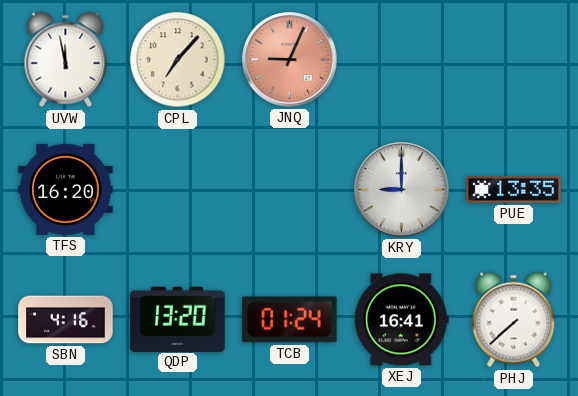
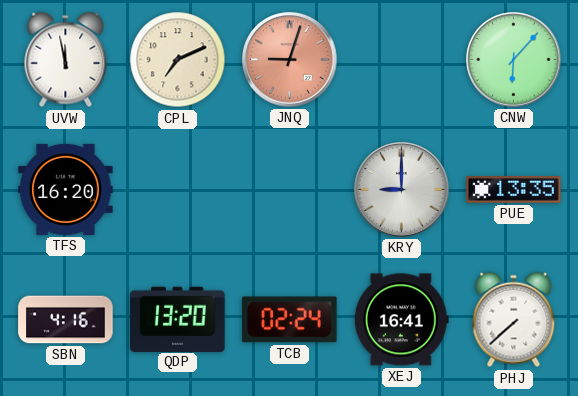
CPL: 7:07 -> 7:11 (178, 60)
JNQ: 9:04 -> 9:03 (290, 60)
CNW: none -> 6:07 (514, 60)
TCB: 01:24 -> 02:24 (290, 320)
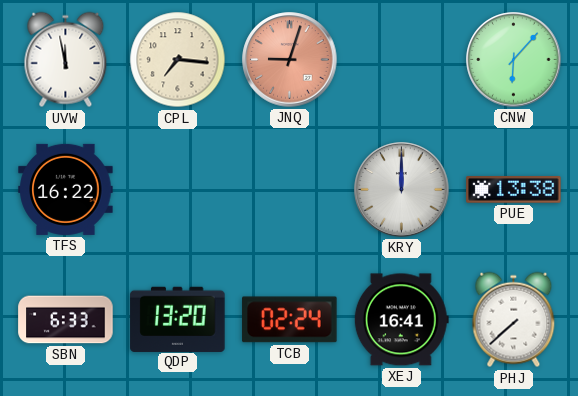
CPL: 7:11 -> 7:16 (178, 60)
TFS: 16:20 -> 16:22 (66, 189)
KRY: 9:00 -> 12:00 (402, 190)
PUE: 13:35 -> 13:38 (514, 190)
SBN: 4:16 -> 6:33 (66, 320)
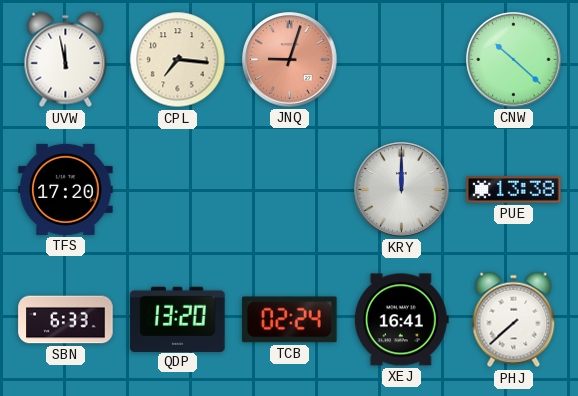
CNW: 6:07 -> 10:22 (514, 60)
TFS: 16:22 -> 17:20 (66, 189)
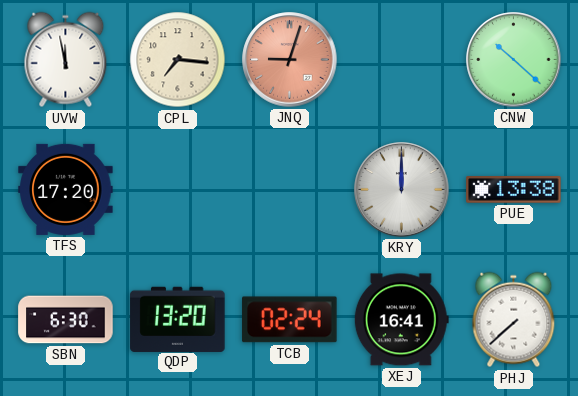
SBN: 6:33 -> 6:30 (66, 320)
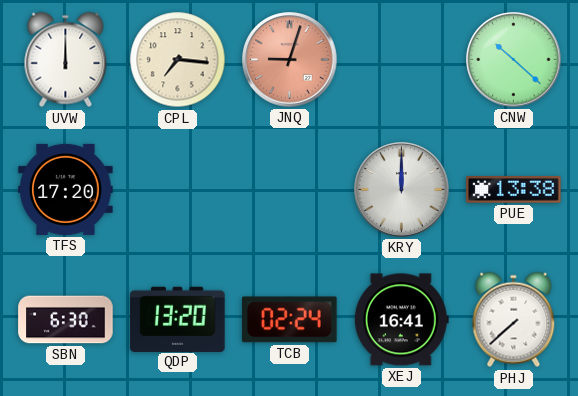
UVW: 11:58 -> 12:00 (66, 60)
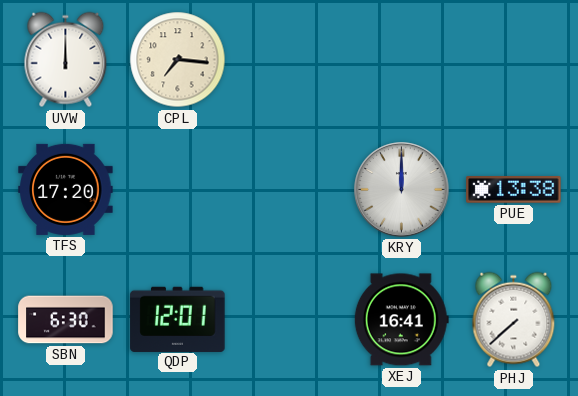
JNQ: 9:03 -> none (290, 60)
CNW: 10:22 -> none (514, 60)
QDP: 13:20 -> 12:01 (178, 319)
TCB: 02:24 -> none (290, 320)
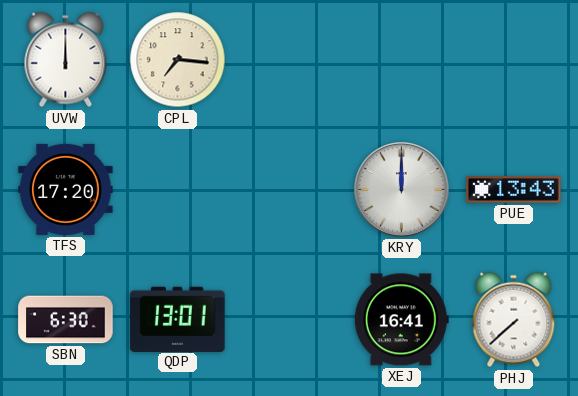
PUE: 13:38 -> 13:43 (514, 190)
QDP: 12:01 -> 13:01 (178, 319)
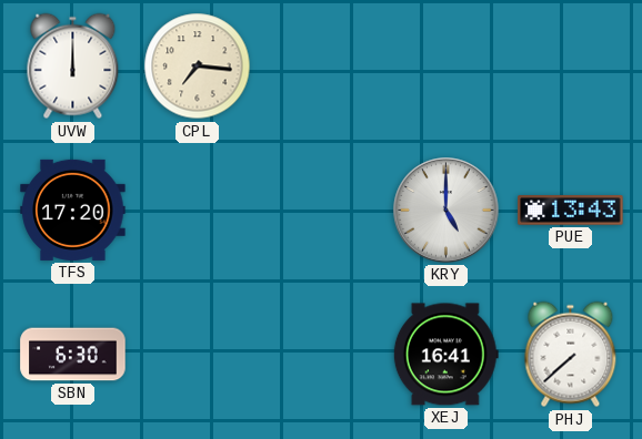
KRY: 12:00 -> 5:00 (447, 211)
QDP: 13:01 -> none (178, 319)
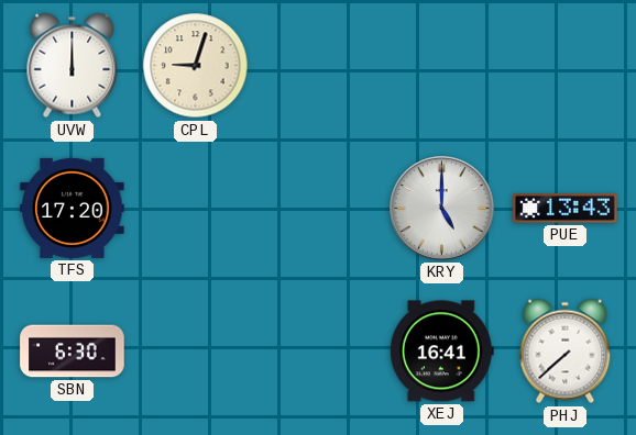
CPL: 7:16 -> 9:03 (196, 66)
